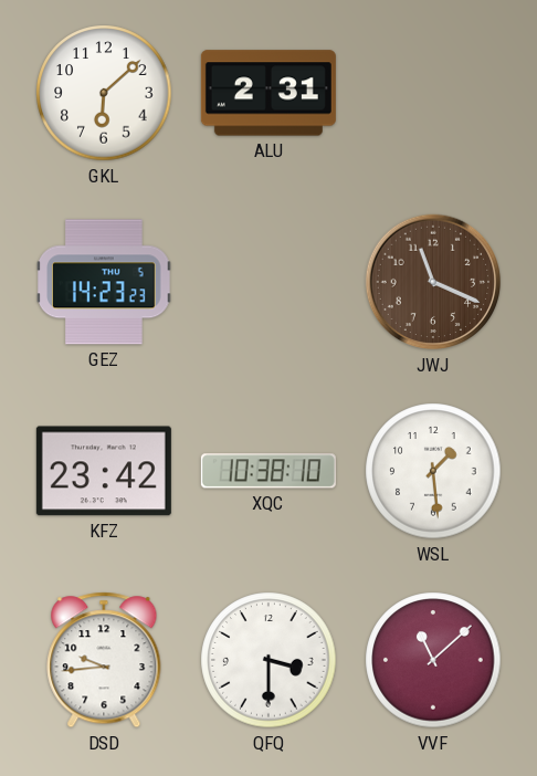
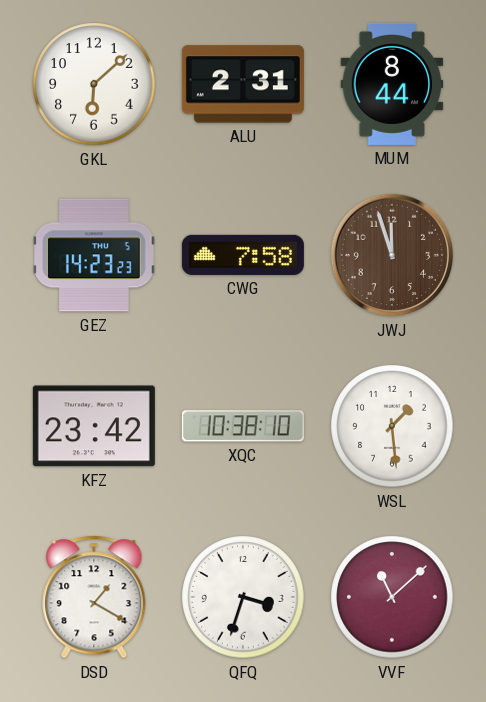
MUM: none -> 8:44 (392, 84)
CWG: none -> 7:58 (243, 255)
JWJ: 11:19 -> 11:57 (392, 255)
DSD: 9:44 -> 1:20 (94, 597)
QFQ: 3:30 -> 3:33 (243, 597)
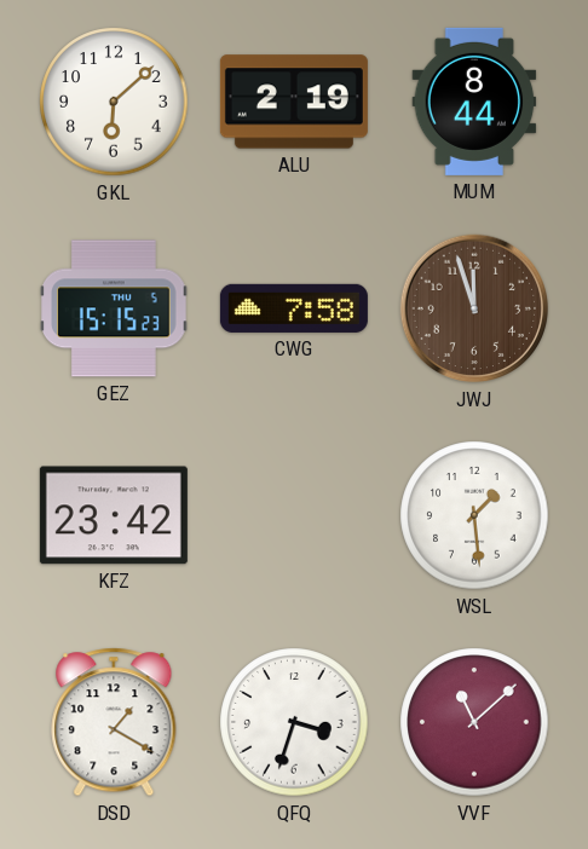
ALU: 2:31 -> 2:19 (294, 102)
GEZ: 14:23 -> 15:15 (115, 308)
XQC: 10:38 -> none (243, 426)
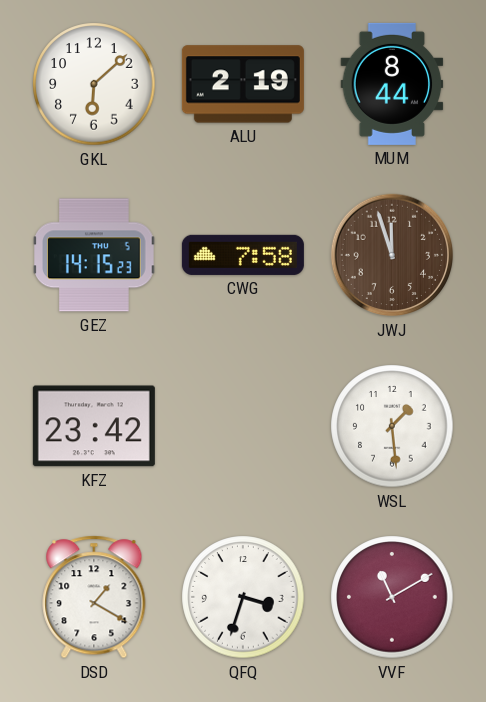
GEZ: 15:15 -> 14:15 (95, 255)
VVF: 11:08 -> 11:10 (392, 597)
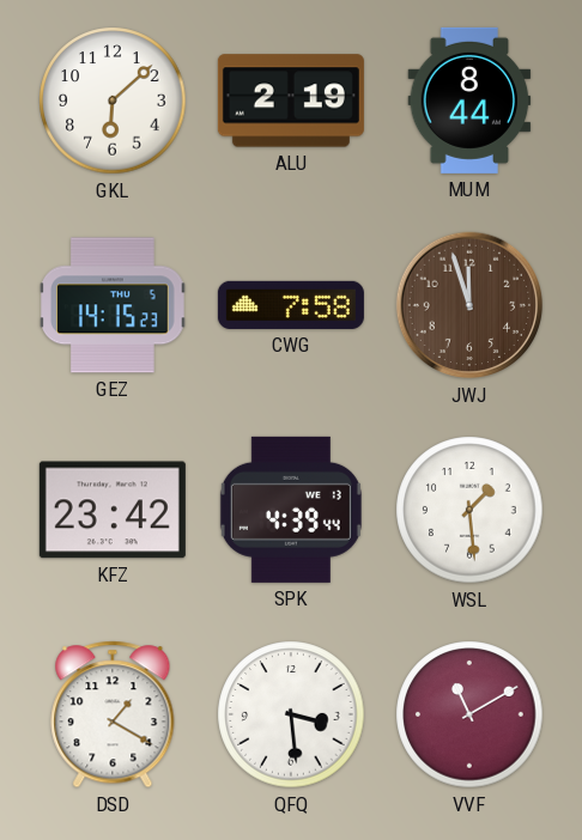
SPK: none -> 4:39 (291, 510)
QFQ: 3:33 -> 3:29 (291, 714)
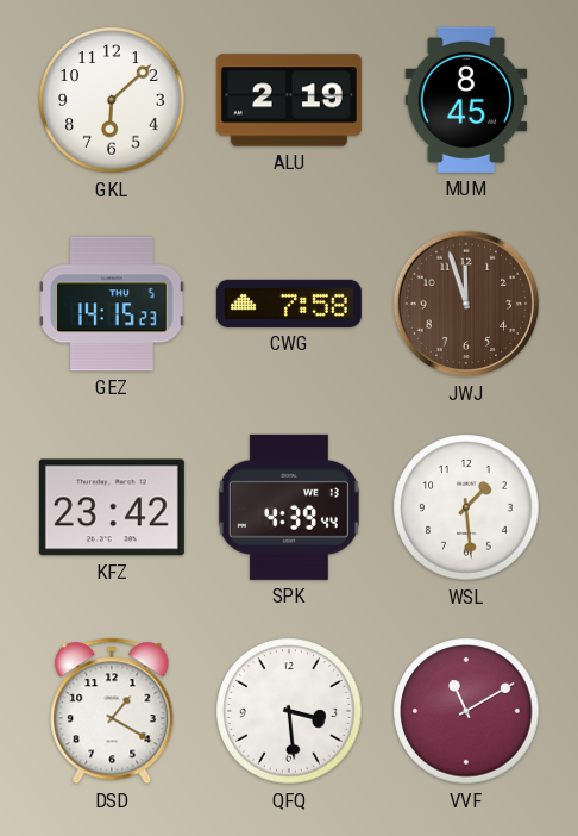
MUM: 8:44 -> 8:45 (466, 100)
